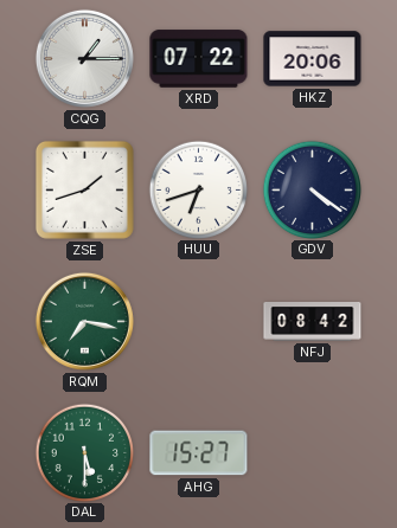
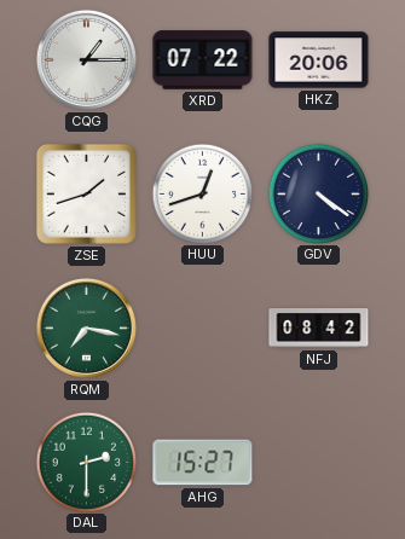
HUU: 6:42 -> 12:42 (202, 193)
DAL: 5:30 -> 2:30 (86, 462)
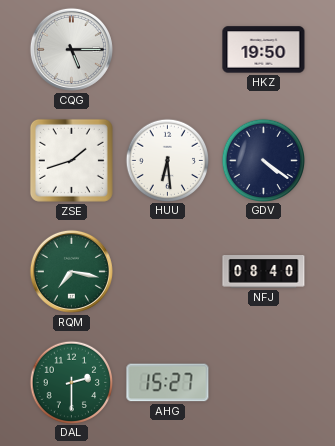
CQG: 1:15 -> 5:15 (71, 49)
XRD: 07:22 -> none (203, 60)
HKZ: 20:06 -> 19:50 (264, 50)
HUU: 12:42 -> 6:29 (167, 160)
NFJ: 08:42 -> 08:40 (264, 272)
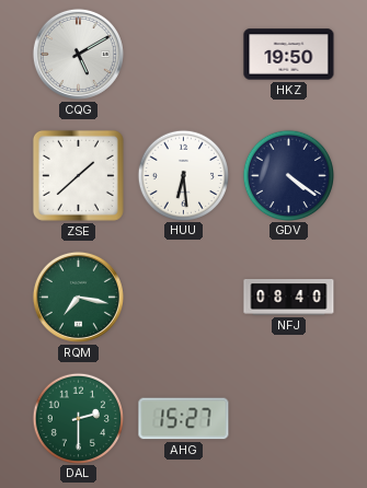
CQG: 5:15 -> 5:10 (78, 54)
ZSE: 1:42 -> 1:38 (78, 175)
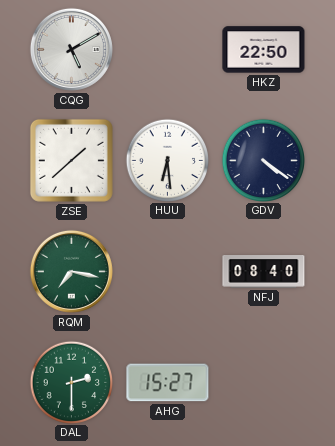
HKZ: 19:50 -> 22:50 (264, 50)
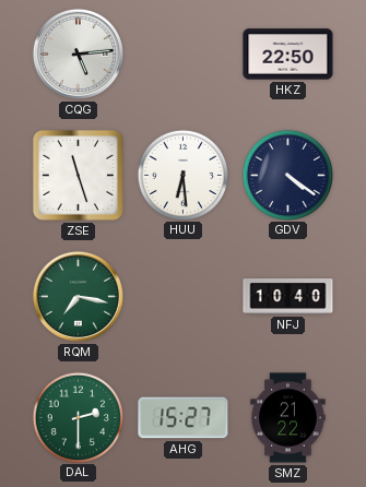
CQG: 5:10 -> 5:14 (78, 54)
ZSE: 1:38 -> 11:27 (78, 175)
NFJ: 08:40 -> 10:40 (288, 297)
SMZ: none -> 21:22 (288, 418)
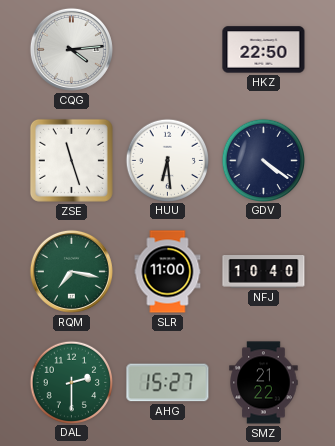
CQG: 5:14 -> 4:14 (71, 49)
SLR: none -> 11:00 (168, 272)
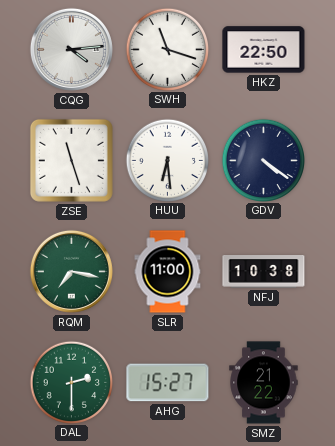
SWH: none -> 11:18 (167, 49)
NFJ: 10:40 -> 10:38 (264, 272)
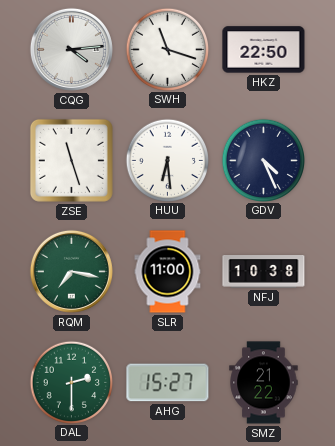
GDV: 4:21 -> 4:26 (263, 160)
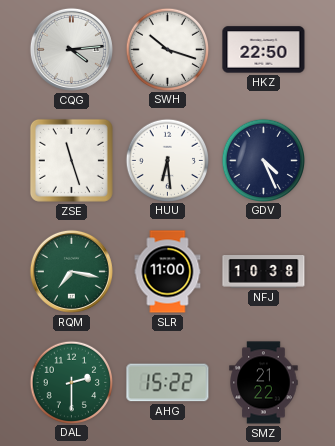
SWH: 11:18 -> 10:18 (167, 49)
AHG: 15:27 -> 15:22 (168, 383)
